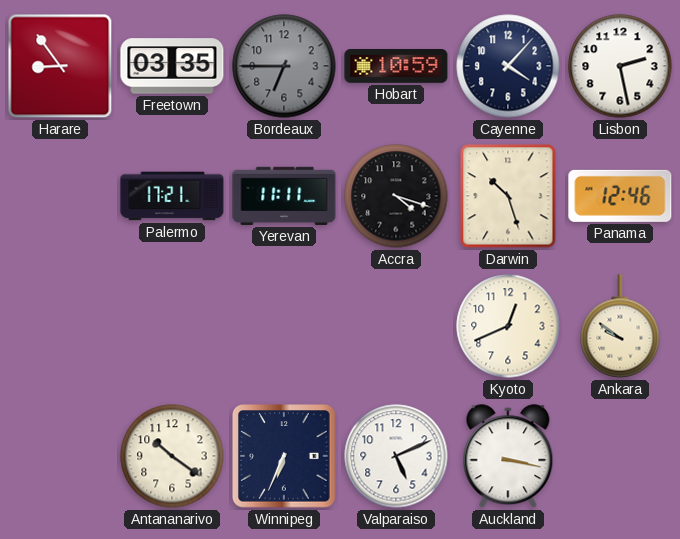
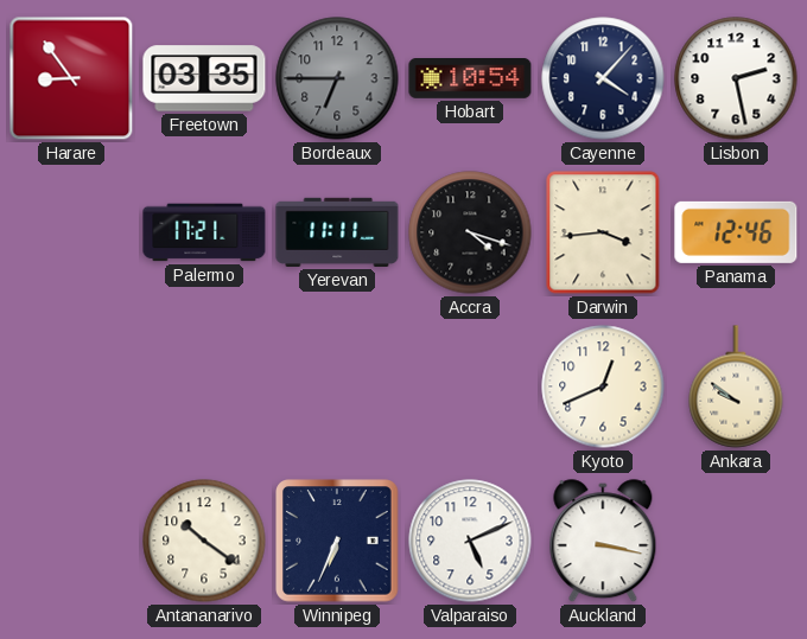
Hobart: 10:59 -> 10:54 (470, 79)
Darwin: 10:27 -> 3:44 (603, 232)
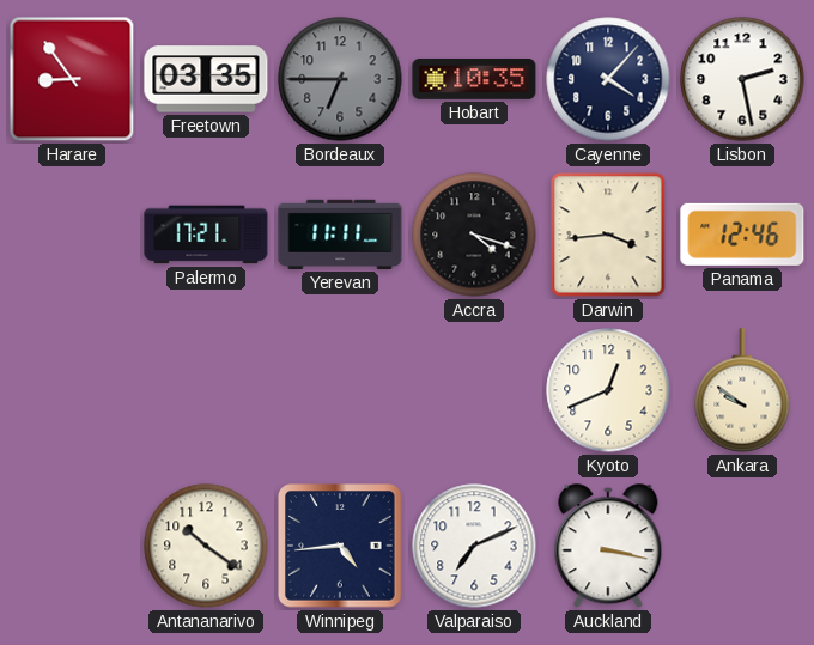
Hobart: 10:54 -> 10:35 (474, 80)
Winnipeg: 6:34 -> 4:44 (340, 546)
Valparaiso: 5:11 -> 7:11 (474, 546)
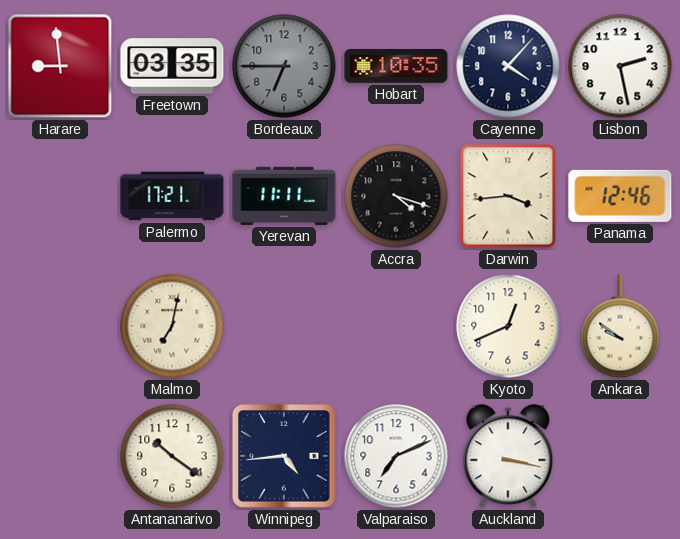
Harare: 8:54 -> 8:59 (60, 66)
Malmo: none -> 7:02 (172, 326)
